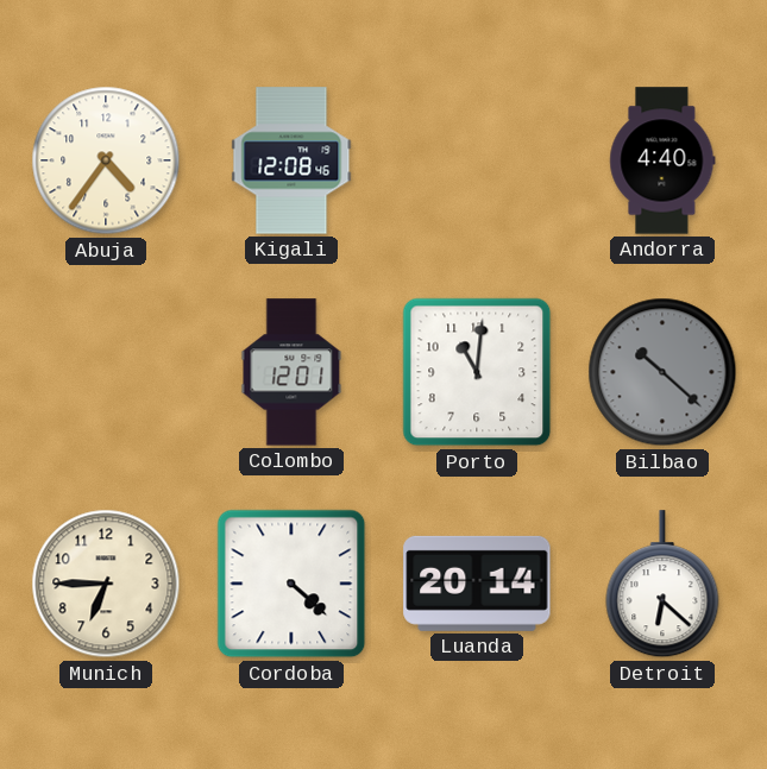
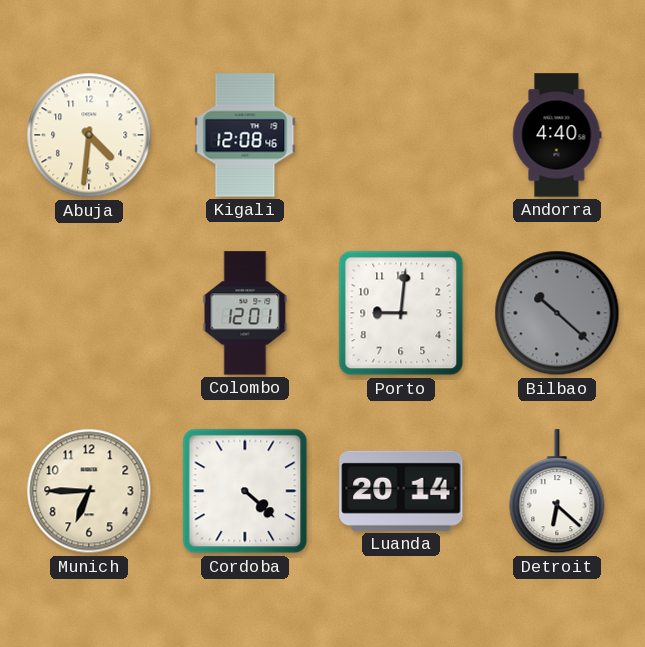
Abuja: 4:36 -> 4:31 (89, 135)
Porto: 11:01 -> 9:01 (401, 313)
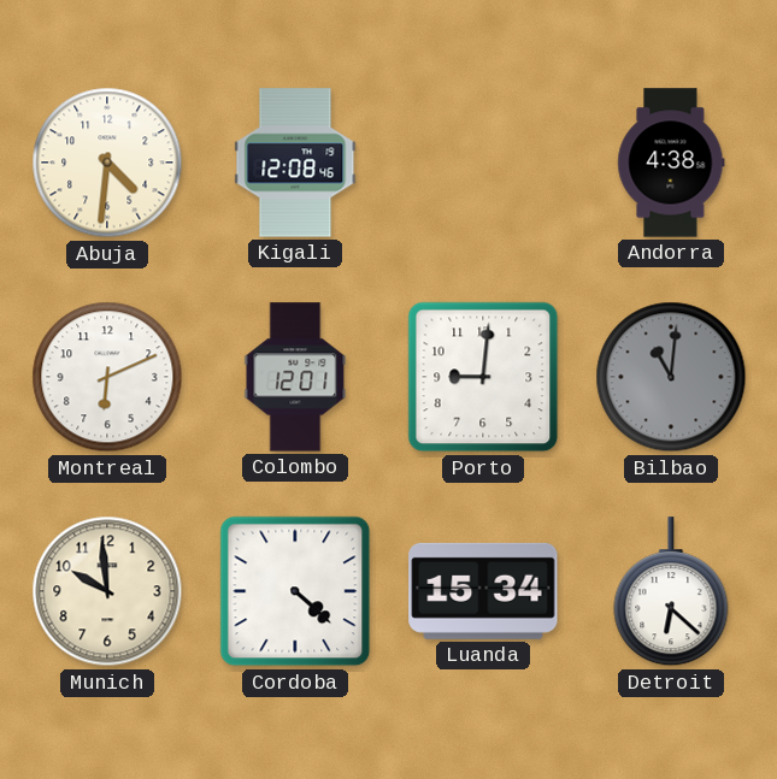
Andorra: 4:40 -> 4:38 (671, 163)
Montreal: none -> 6:11 (107, 377)
Bilbao: 10:22 -> 11:01 (671, 377)
Munich: 6:45 -> 9:59 (107, 591)
Luanda: 20:14 -> 15:34 (483, 591)
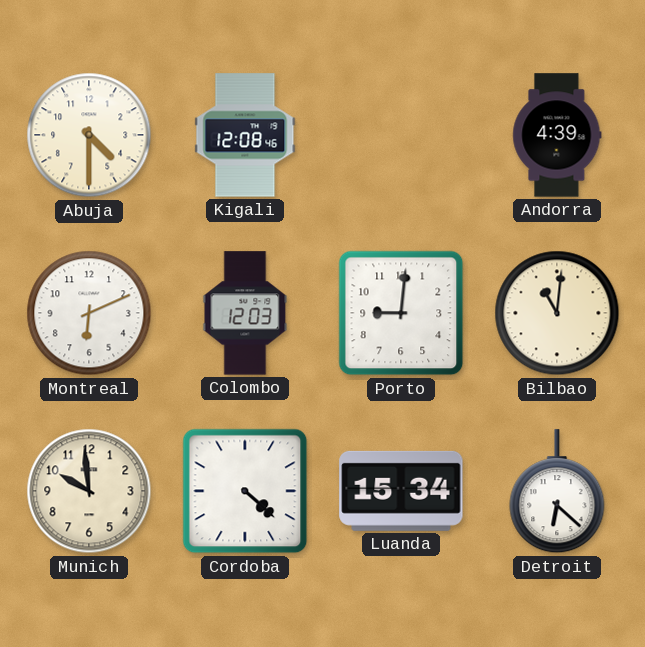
Abuja: 4:31 -> 4:30 (89, 135)
Andorra: 4:38 -> 4:39 (557, 135)
Colombo: 12:01 -> 12:03 (245, 313)
Bilbao dial: grey -> cream (557, 313)
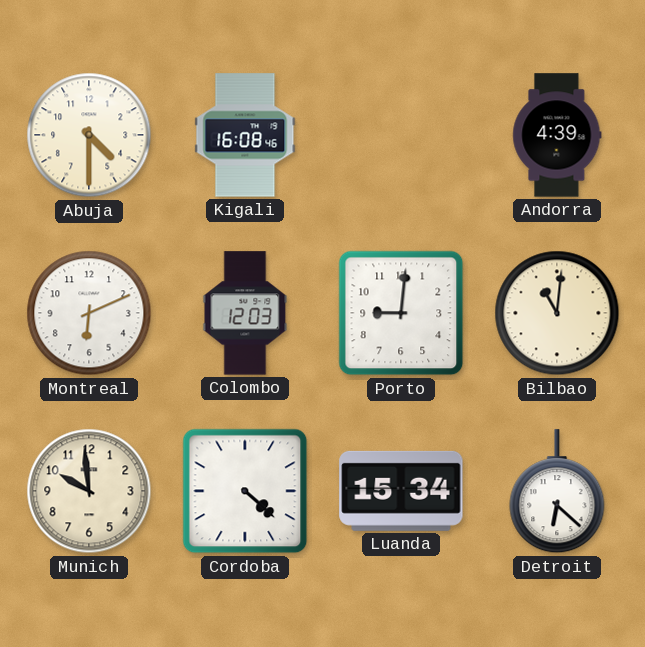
Kigali: 12:08 -> 16:08 (245, 135)
